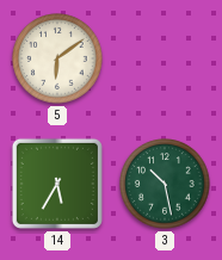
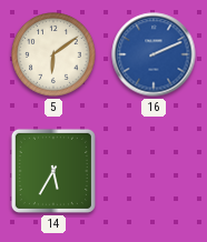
16: none -> 2:11 (154, 54)
3: 10:28 -> none (165, 184)
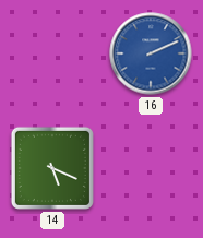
5: 6:09 -> none (53, 54)
14: 5:35 -> 5:19 (52, 168)
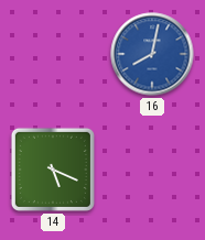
16: 2:11 -> 8:02 (152, 54)
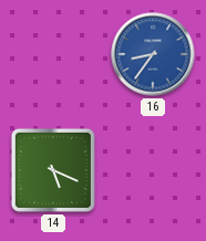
16: 8:02 -> 8:36 (153, 54)
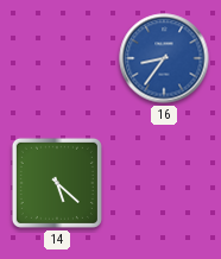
14: 5:19 -> 5:22 (57, 183)
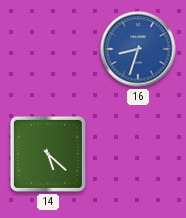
16: 8:36 -> 8:33 (138, 49)
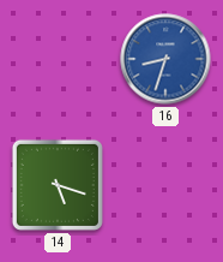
14: 5:22 -> 5:18 (58, 185)
